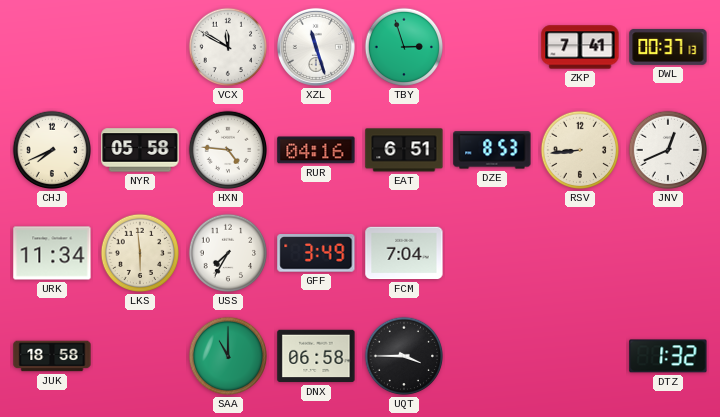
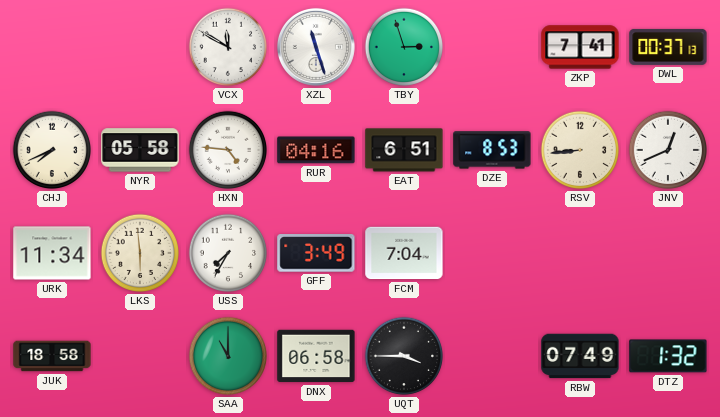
RBW: none -> 07:49 (580, 356)
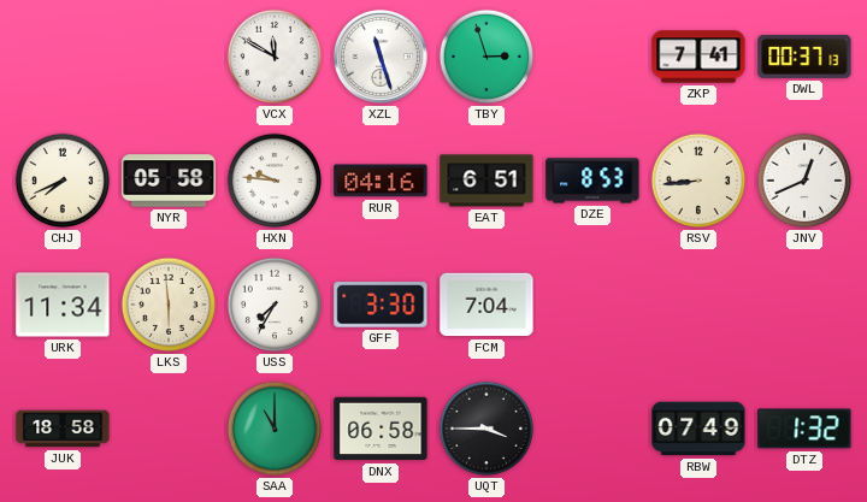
HXN: 4:46 -> 9:46 (275, 181)
GFF: 3:49 -> 3:30 (381, 305)
